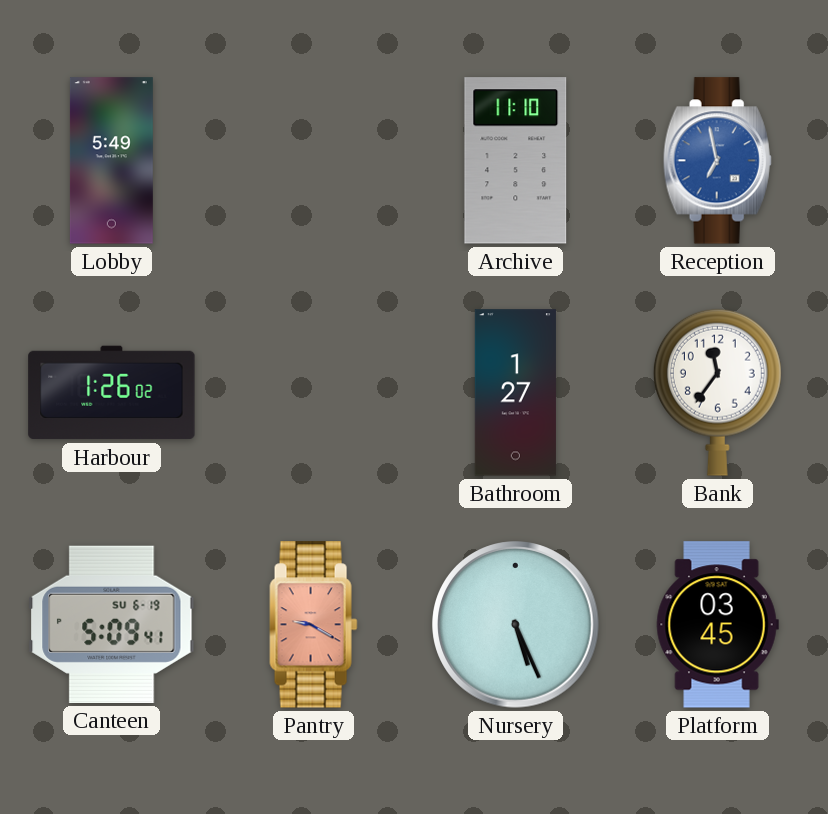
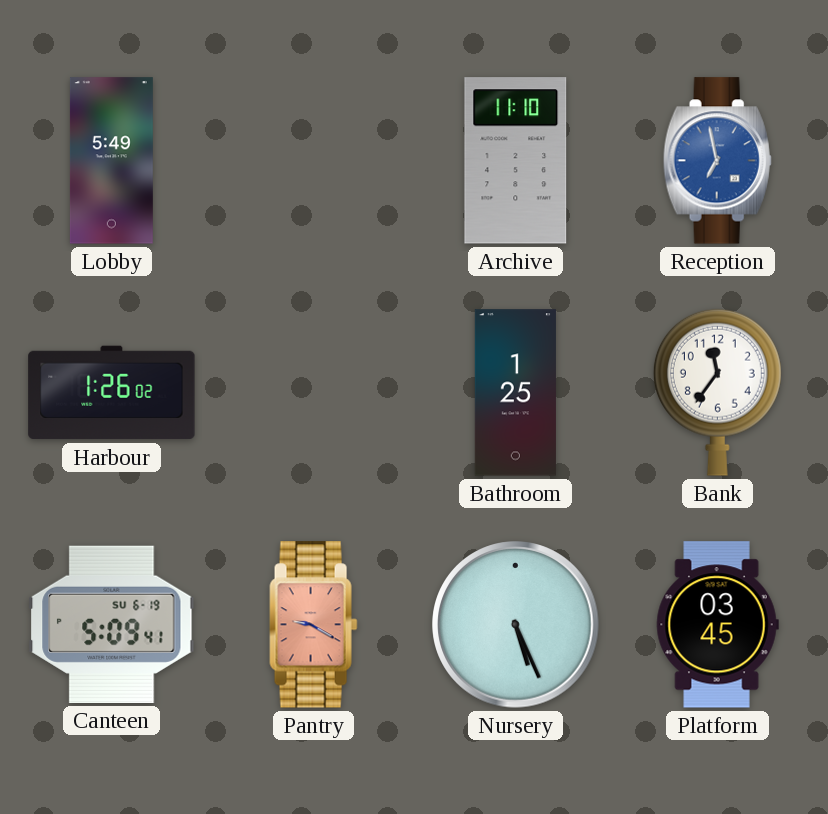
Bathroom: 1:27 -> 1:25 (515, 393)
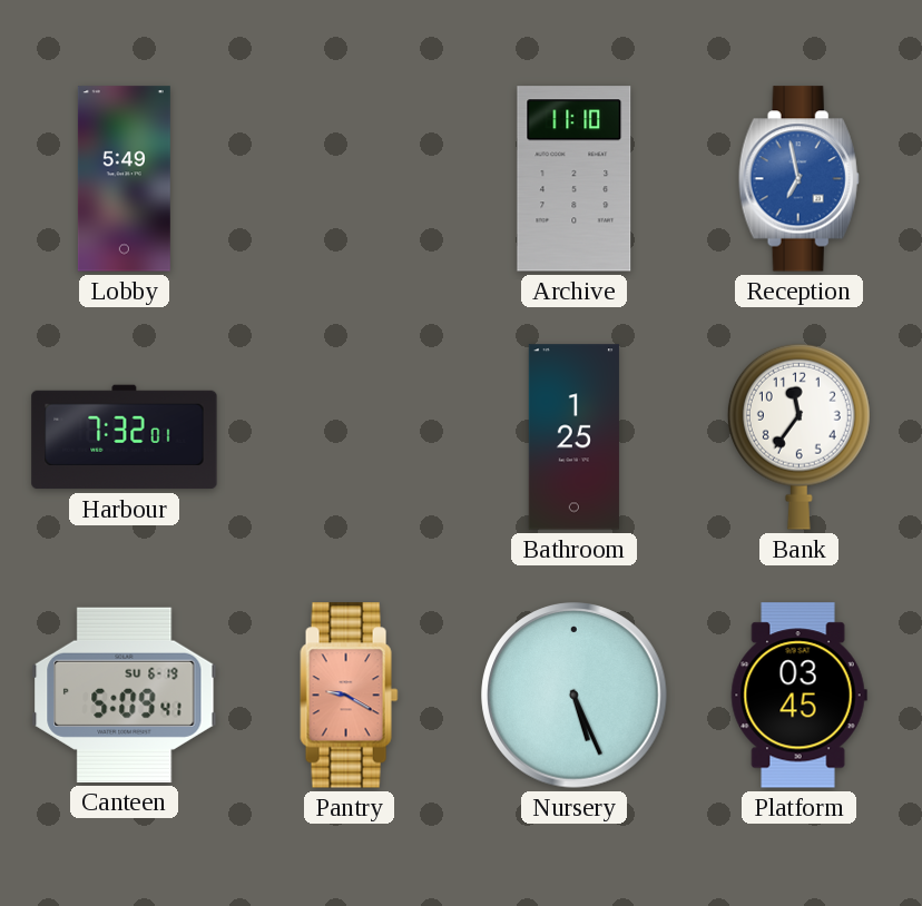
Harbour: 1:26 -> 7:32 (125, 437)
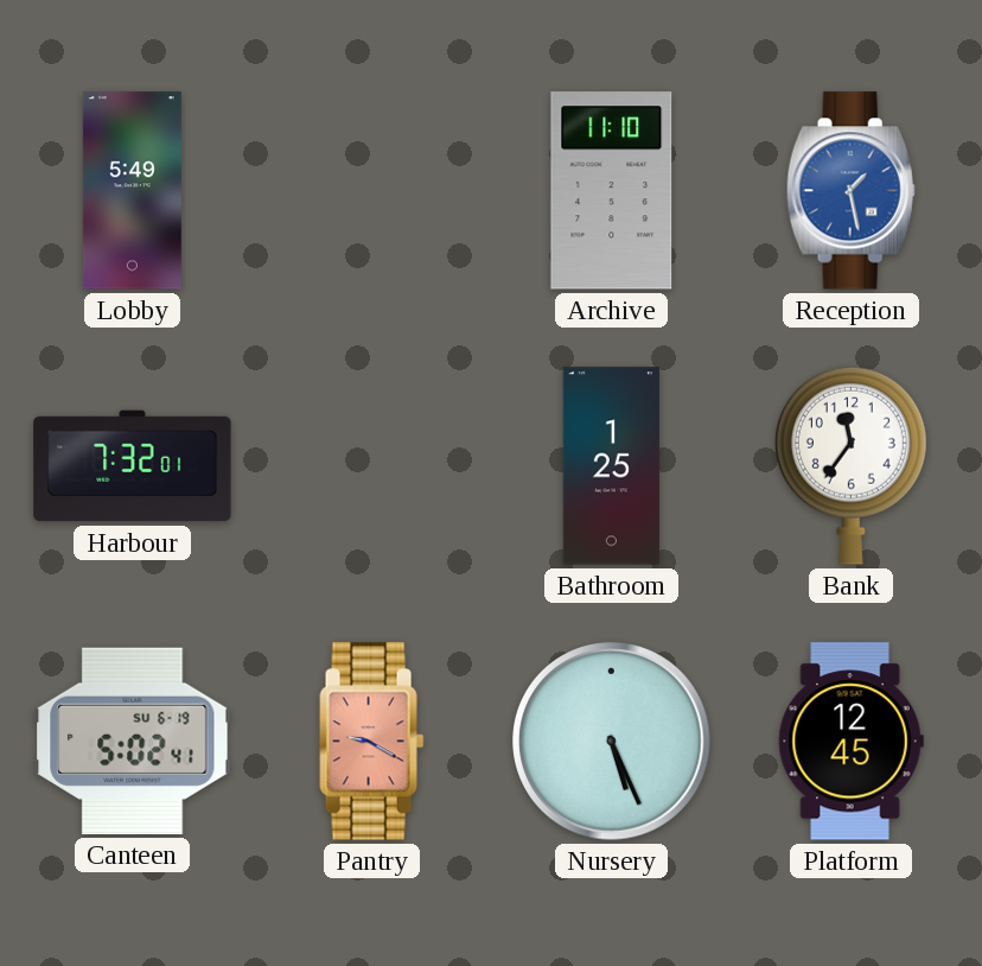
Reception: 6:58 -> 1:28 (850, 191)
Canteen: 5:09 -> 5:02 (133, 741)
Platform: 03:45 -> 12:45 (850, 742)
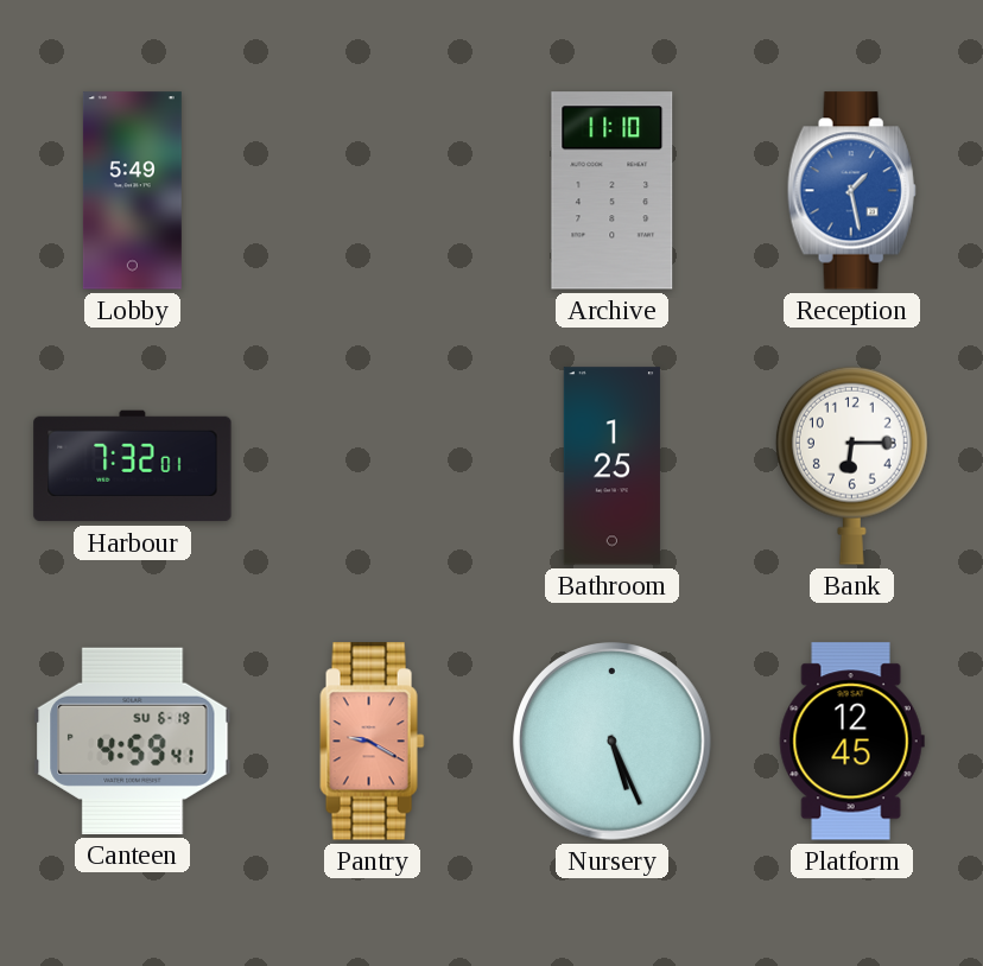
Bank: 11:36 -> 6:15 (851, 465)
Canteen: 5:02 -> 4:59 (133, 741)
